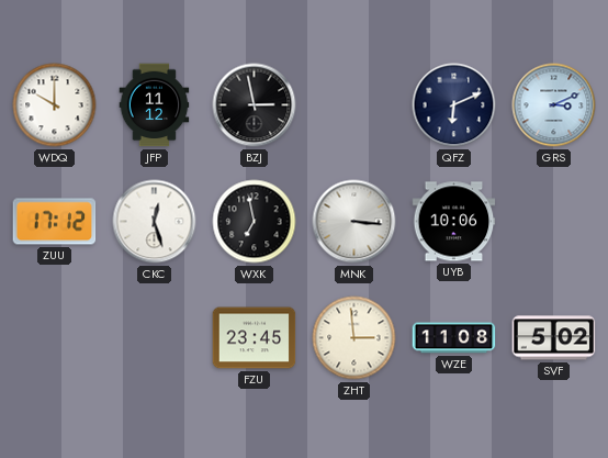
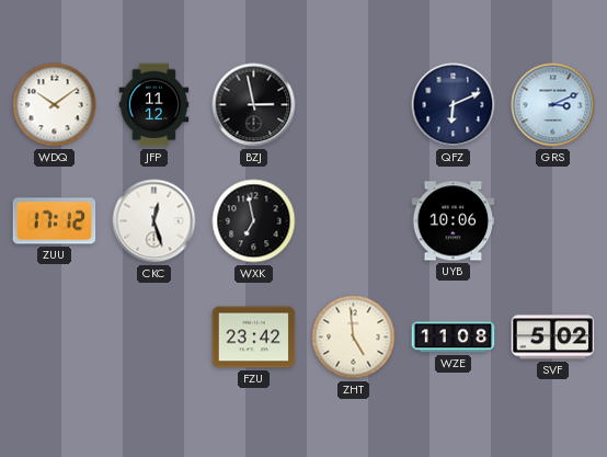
WDQ: 10:00 -> 10:09 (55, 105)
MNK: 3:16 -> none (354, 222)
FZU: 23:45 -> 23:42 (254, 338)
ZHT: 2:59 -> 4:59 (354, 338)
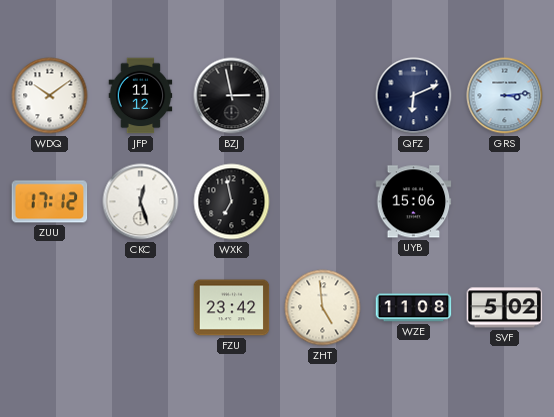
GRS: 3:11 -> 3:14 (505, 96)
UYB: 10:06 -> 15:06 (414, 202)
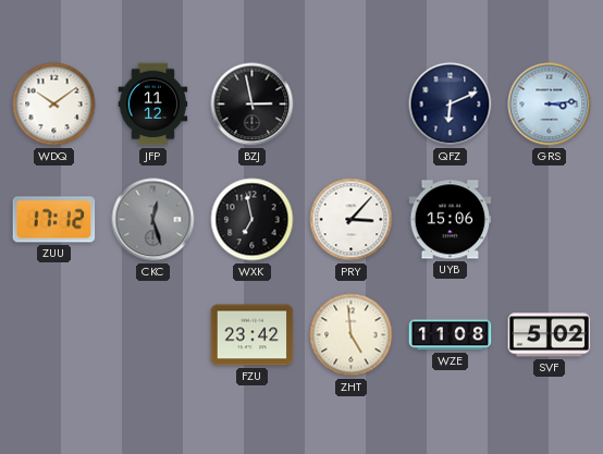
CKC dial: white -> grey (153, 220)
PRY: none -> 3:07 (352, 220)
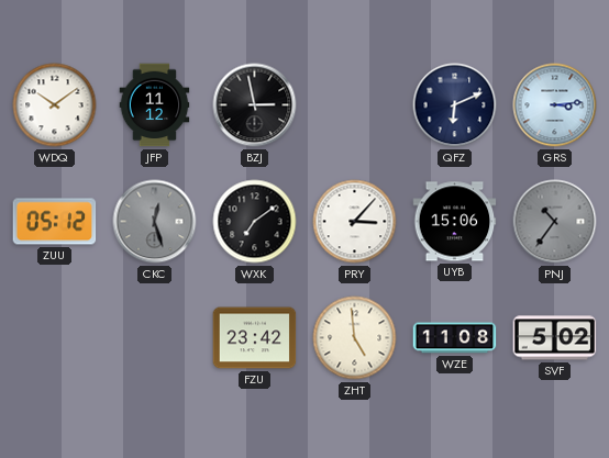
ZUU: 17:12 -> 05:12 (55, 222)
WXK: 6:58 -> 7:09 (255, 222)
PNJ: none -> 10:36 (555, 222)
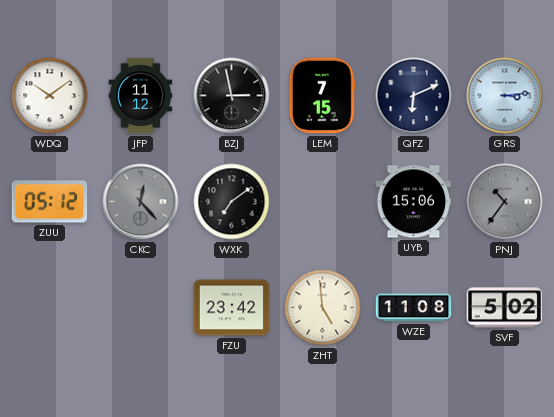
LEM: none -> 7:15 (322, 96)
CKC: 12:27 -> 12:23 (141, 202)
PRY: 3:07 -> none (355, 222)
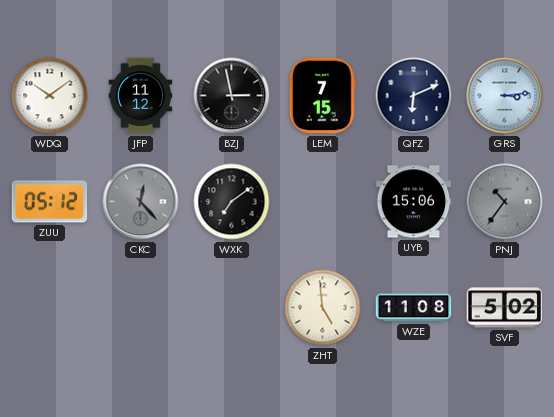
FZU: 23:42 -> none (232, 308)
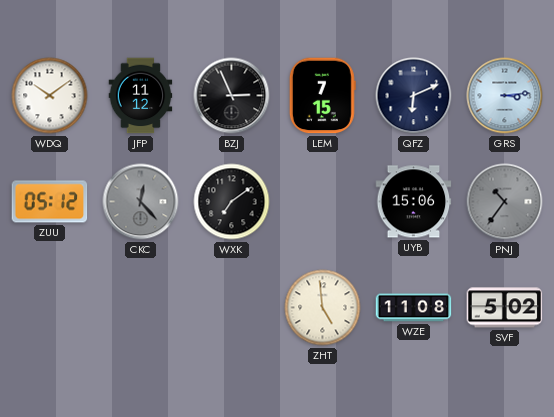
BZJ: 2:58 -> 2:56 (232, 96)
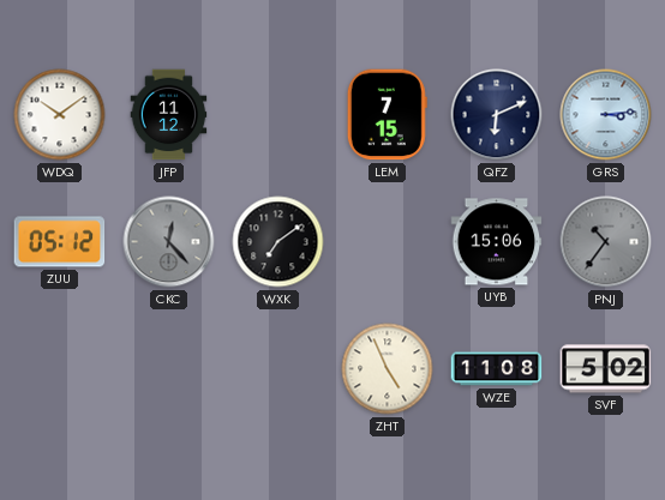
BZJ: 2:56 -> none (232, 96)
ZHT: 4:59 -> 4:56 (388, 369)
